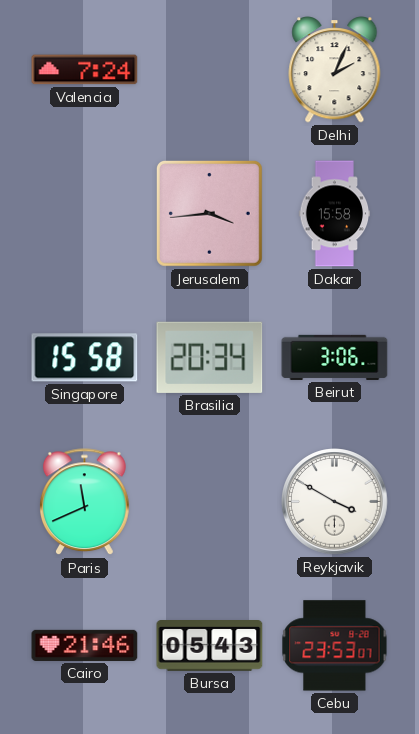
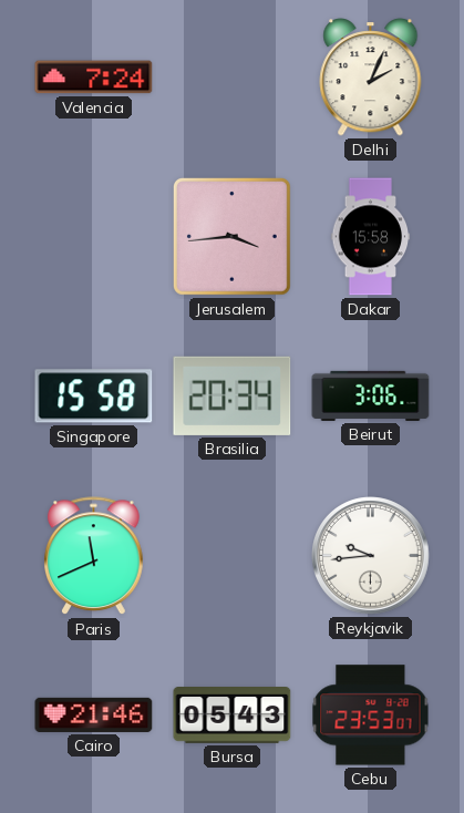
Reykjavik: 3:50 -> 9:44 (371, 556)
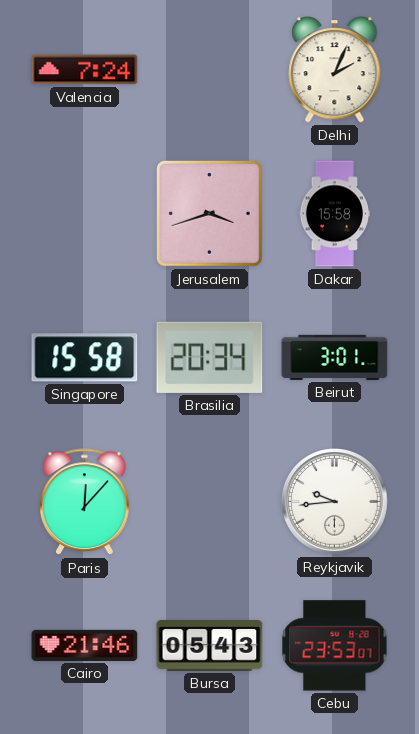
Jerusalem: 3:44 -> 3:42 (209, 213)
Beirut: 3:06 -> 3:01 (335, 357)
Paris: 11:41 -> 12:07 (85, 502)
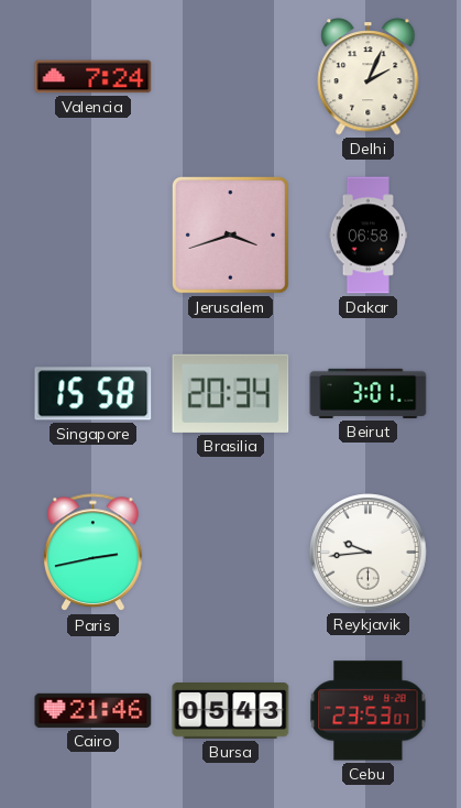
Dakar: 15:58 -> 06:58 (369, 236)
Paris: 12:07 -> 2:43 (94, 553)
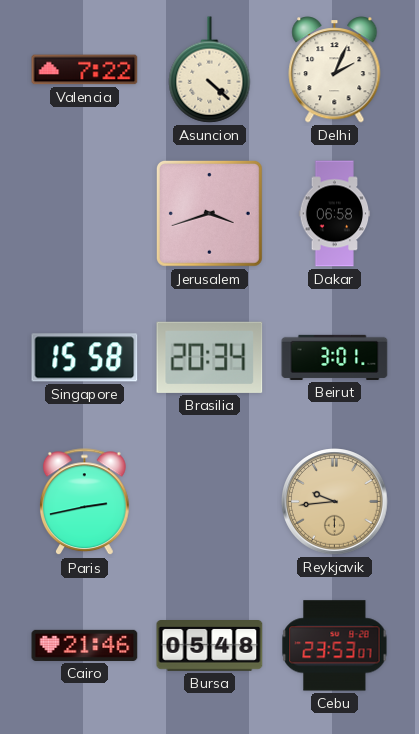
Valencia: 7:24 -> 7:22 (85, 70)
Asuncion: none -> 4:22 (210, 70)
Reykjavik dial: white -> champagne (335, 502)
Bursa: 05:43 -> 05:48 (210, 646)
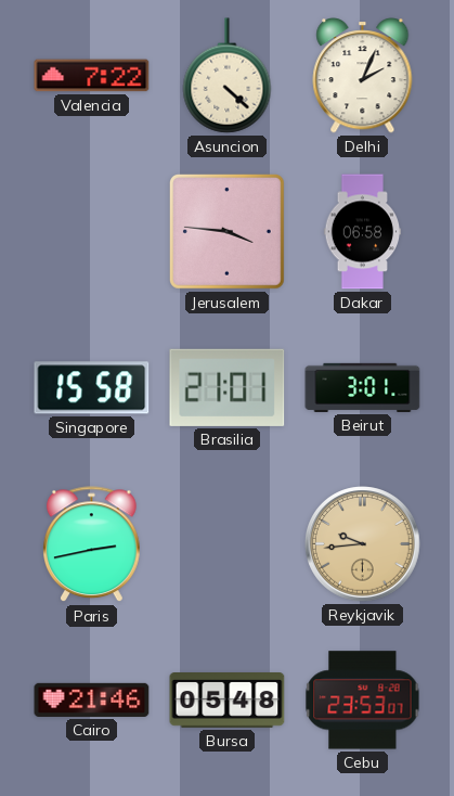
Jerusalem: 3:42 -> 3:46 (226, 231)
Brasilia: 20:34 -> 21:01 (228, 387)
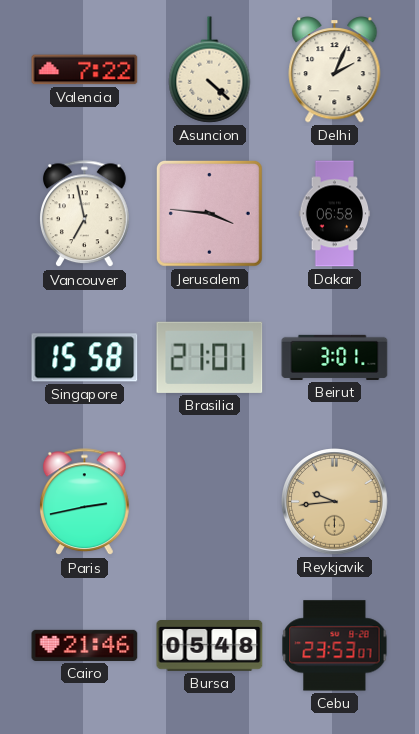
Vancouver: none -> 6:58 (85, 214)
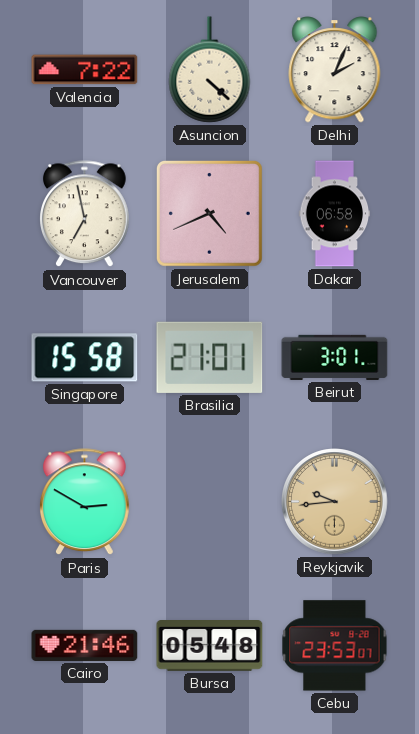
Jerusalem: 3:46 -> 4:41 (209, 213)
Paris: 2:43 -> 2:50 (85, 502)
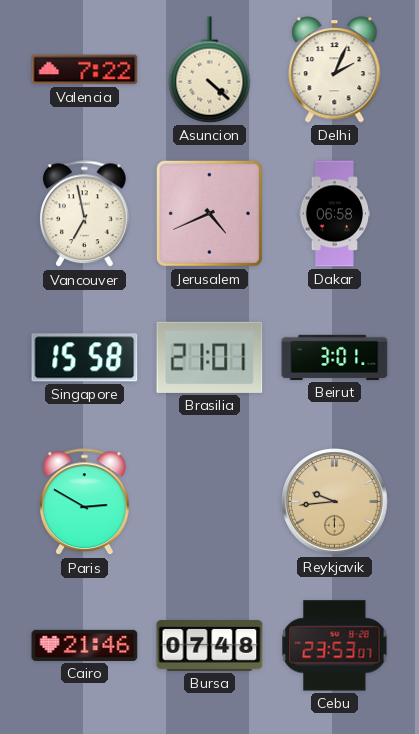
Bursa: 05:48 -> 07:48 (210, 646)
